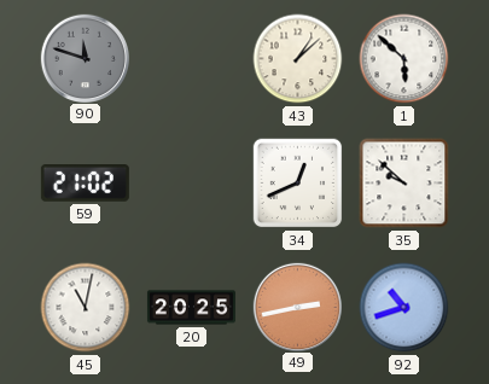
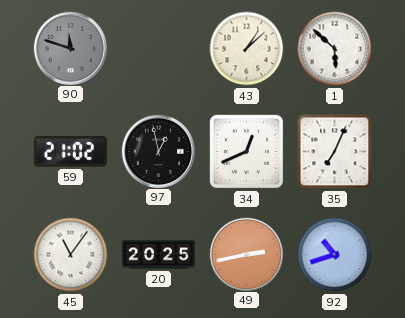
97: none -> 12:58 (158, 151)
35: 9:52 -> 7:04 (335, 152)
45: 11:02 -> 11:06 (71, 255)
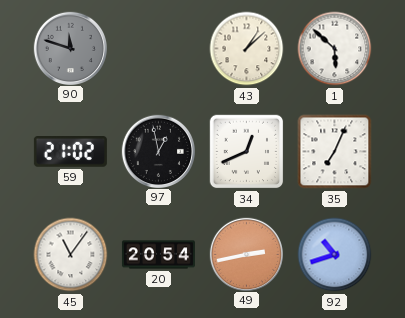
20: 20:25 -> 20:54 (158, 255)
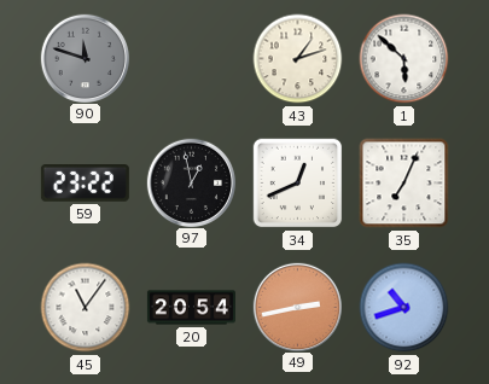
43: 1:08 -> 1:12 (298, 59)
59: 21:02 -> 23:22 (85, 184)
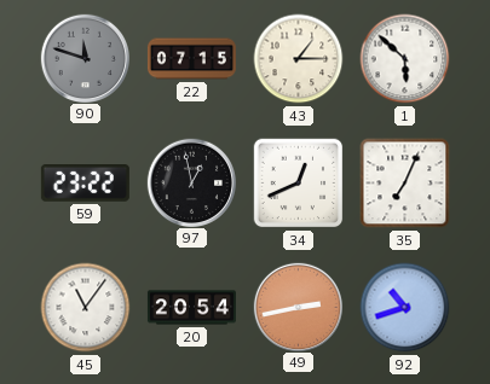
22: none -> 07:15 (191, 59)
43: 1:12 -> 1:15 (299, 59)
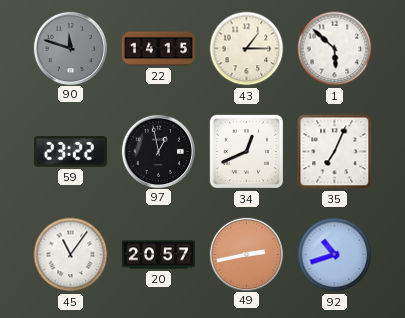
22: 07:15 -> 14:15 (158, 49)
20: 20:54 -> 20:57 (158, 255)
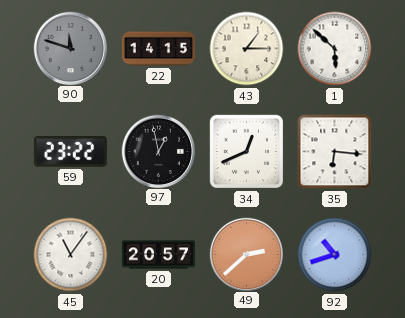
35: 7:04 -> 6:16 (335, 152)
49: 2:43 -> 2:38 (246, 254)
